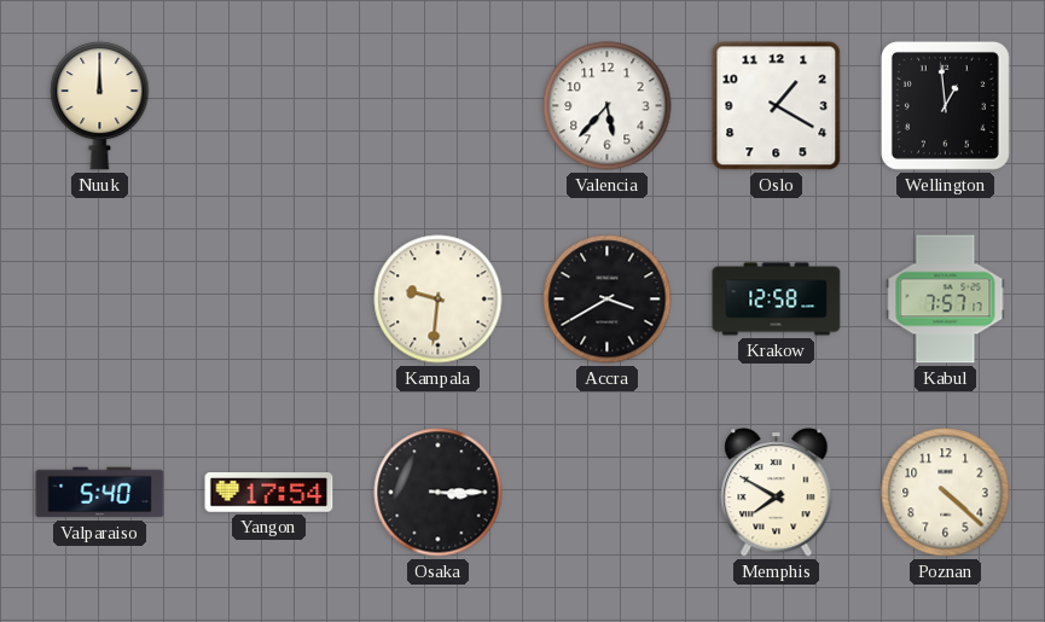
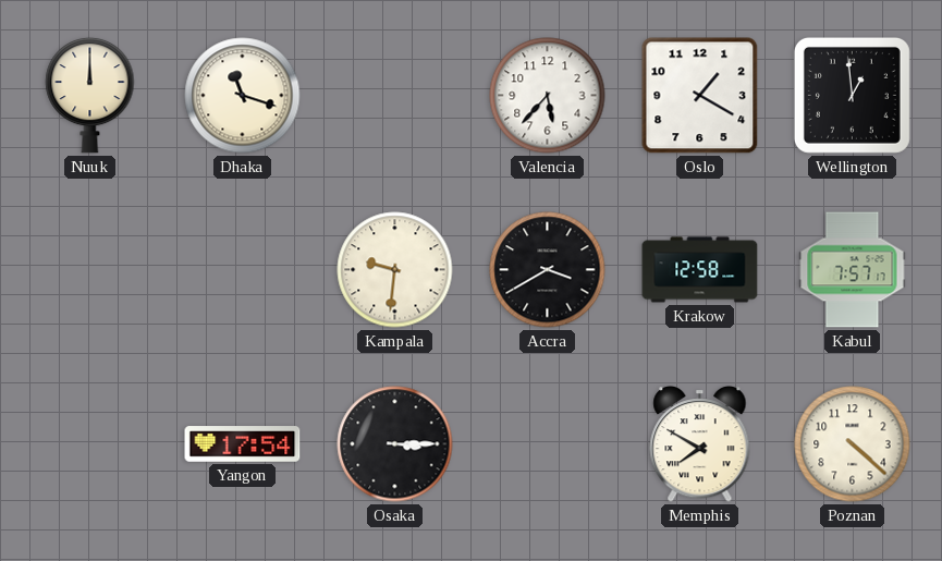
Dhaka: none -> 11:18 (243, 96)
Valparaiso: 5:40 -> none (100, 493)
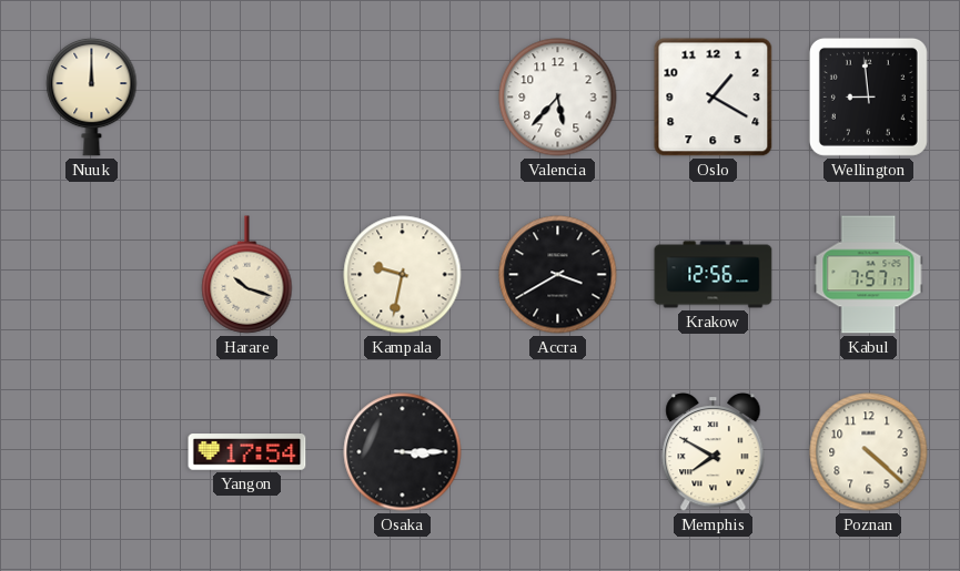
Dhaka: 11:18 -> none (243, 96)
Wellington: 12:59 -> 8:59 (868, 96)
Harare: none -> 10:18 (247, 275)
Kampala: 9:31 -> 9:32 (403, 275)
Krakow: 12:58 -> 12:56 (714, 275)
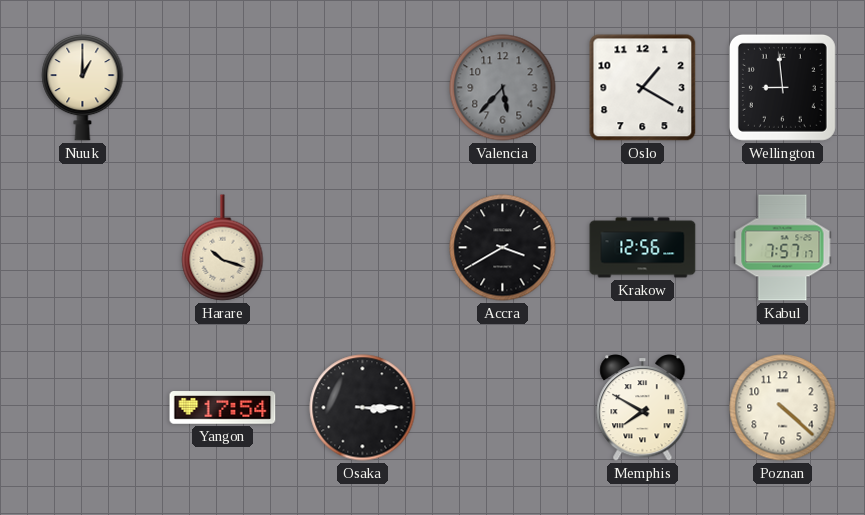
Nuuk: 12:00 -> 1:00 (83, 87)
Valencia dial: white -> grey (503, 88)
Kampala: 9:32 -> none (403, 275)
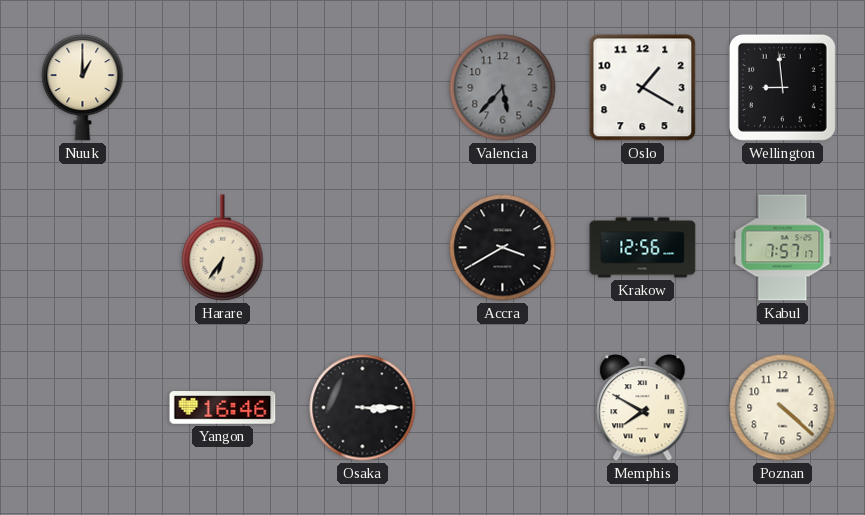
Harare: 10:18 -> 6:36 (223, 248)
Yangon: 17:54 -> 16:46 (223, 408)
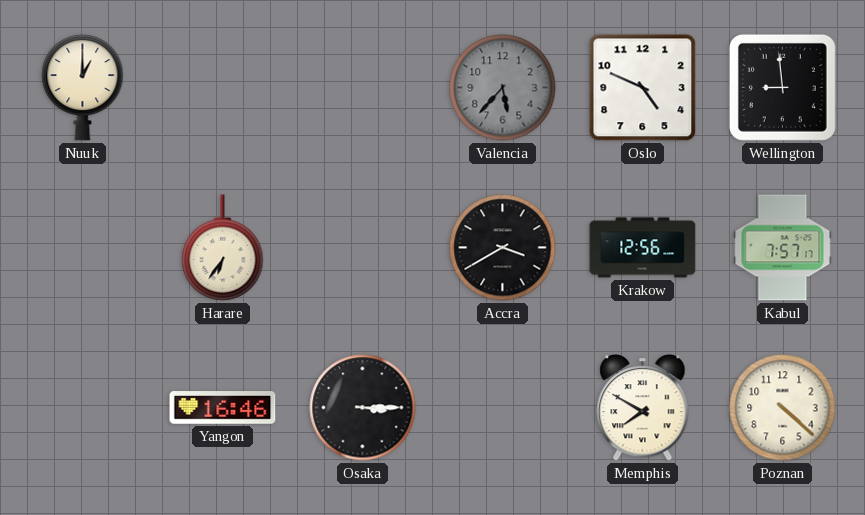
Oslo: 1:20 -> 4:49 (643, 88)
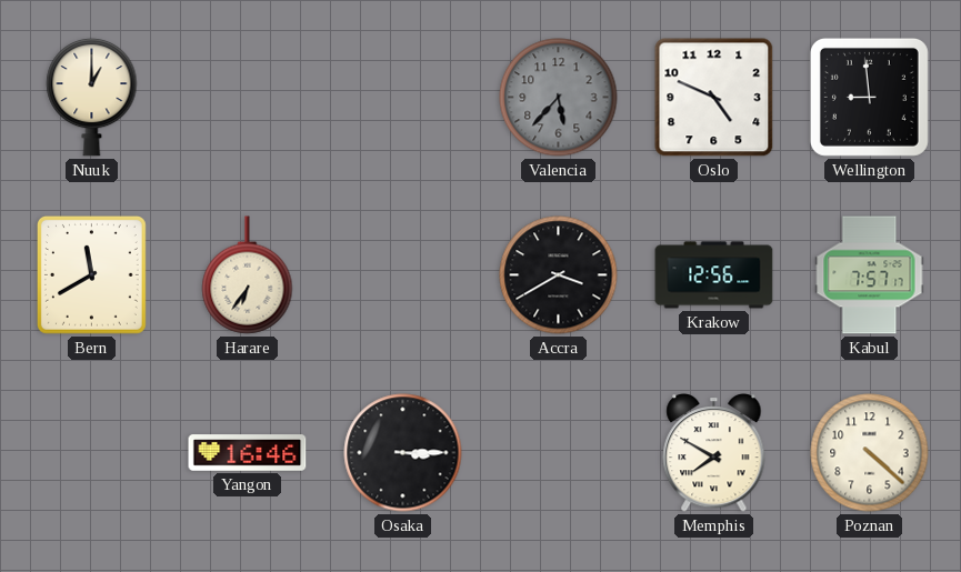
Bern: none -> 11:40 (91, 274)
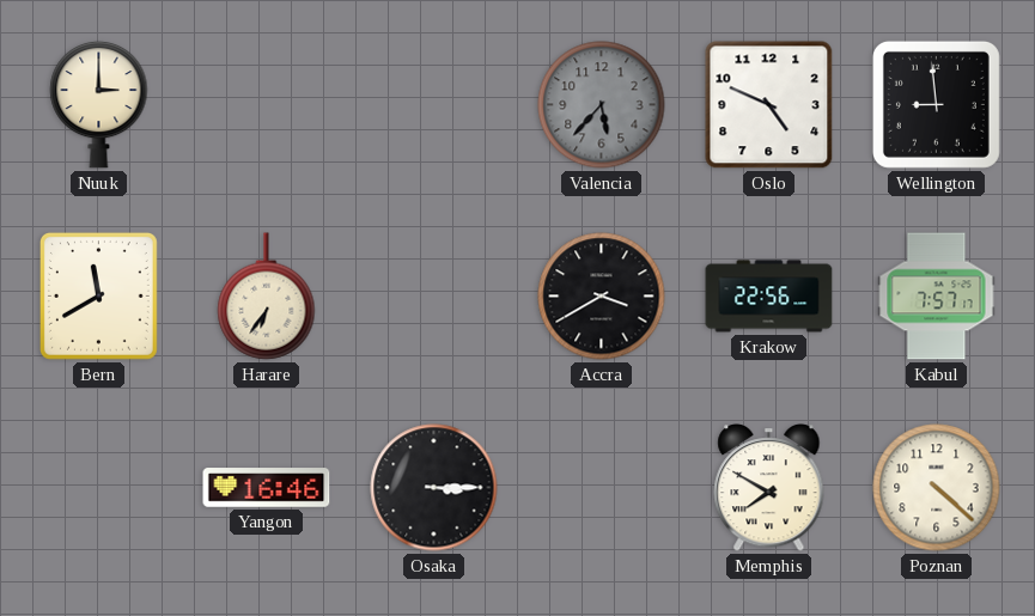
Nuuk: 1:00 -> 3:00 (99, 104)
Krakow: 12:56 -> 22:56 (769, 297)
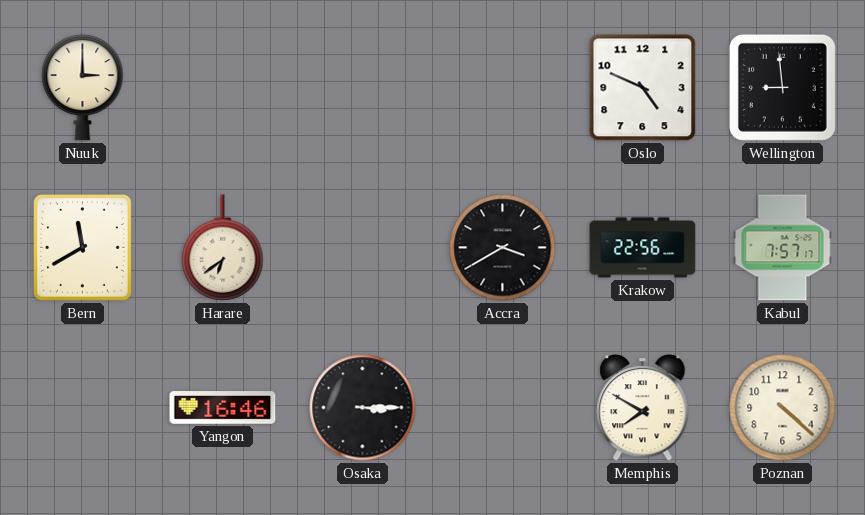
Valencia: 5:37 -> none (602, 105)
Harare: 6:36 -> 6:39 (223, 248)
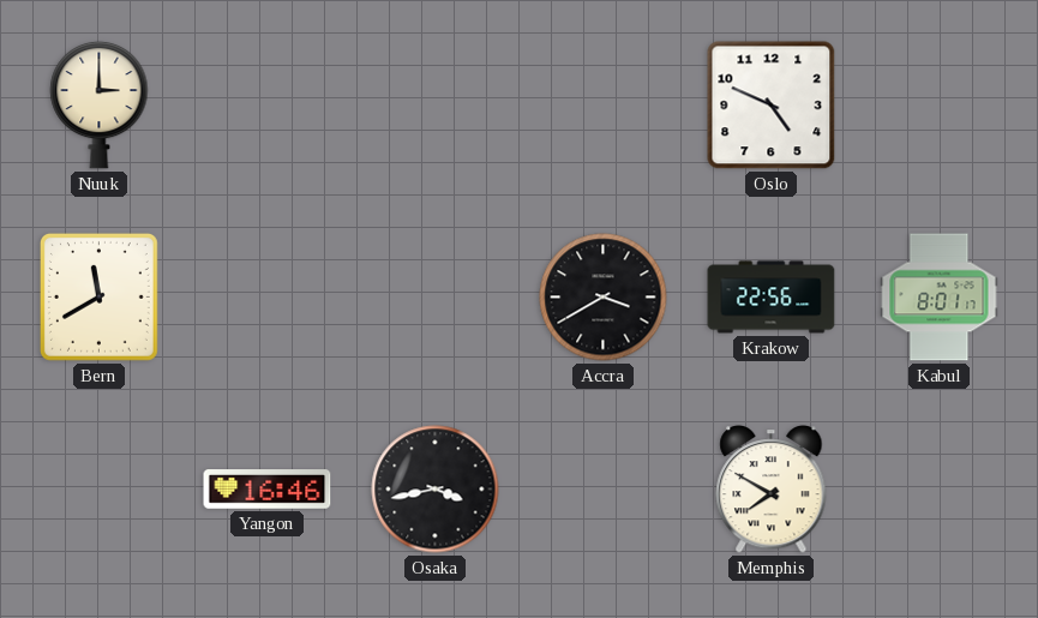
Wellington: 8:59 -> none (782, 87)
Harare: 6:39 -> none (223, 248)
Kabul: 7:57 -> 8:01 (940, 298)
Osaka: 3:15 -> 3:43 (436, 490)
Poznan: 4:22 -> none (783, 408)
